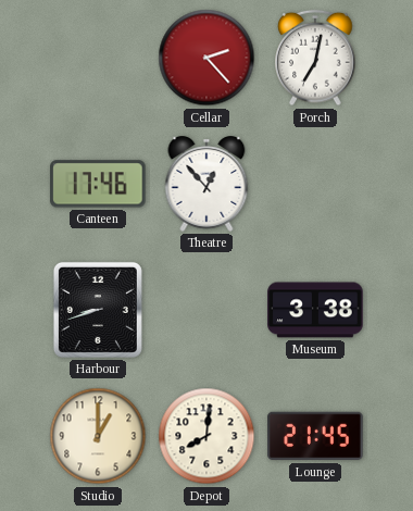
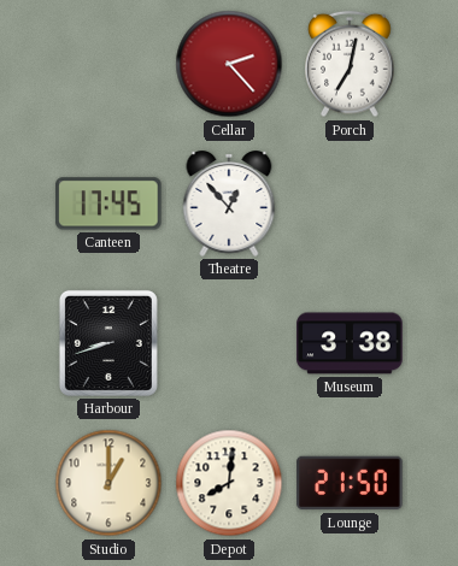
Canteen: 17:46 -> 17:45 (108, 204)
Lounge: 21:45 -> 21:50 (350, 483)
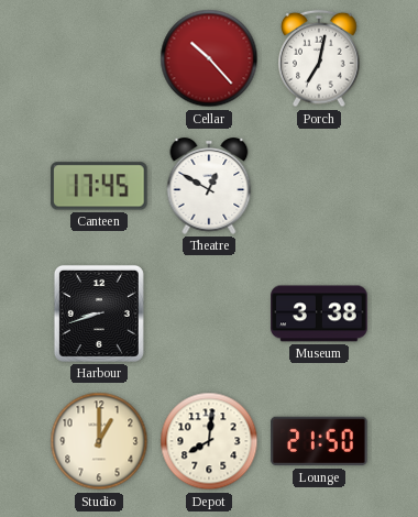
Cellar: 2:23 -> 10:23 (209, 58)
Theatre: 12:53 -> 12:50 (209, 187)
